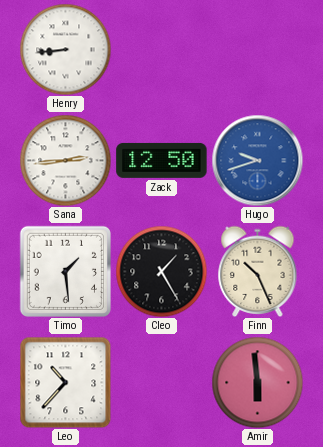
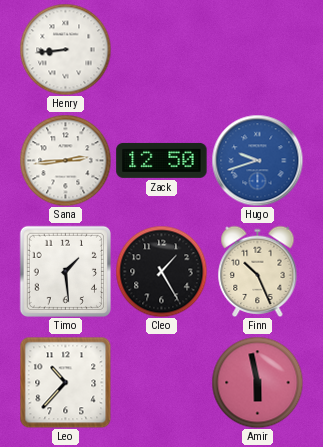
Amir: 5:59 -> 5:58 (257, 382)
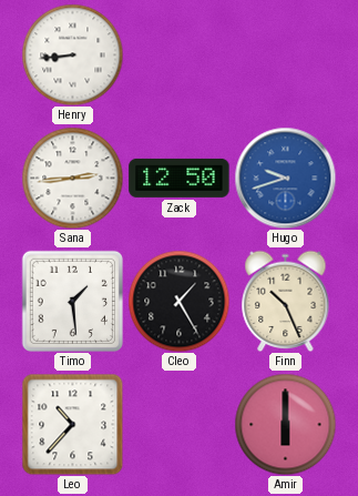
Amir: 5:58 -> 6:00 (285, 424)
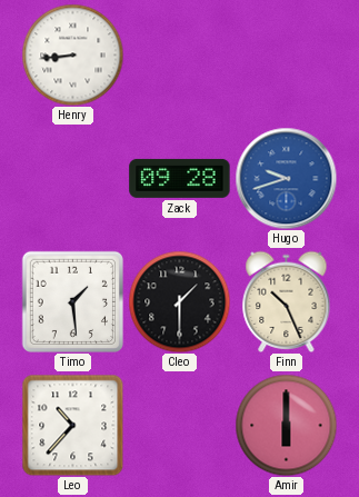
Sana: 2:44 -> none (72, 178)
Zack: 12:50 -> 09:28 (180, 178)
Cleo: 1:25 -> 1:30 (179, 301)
